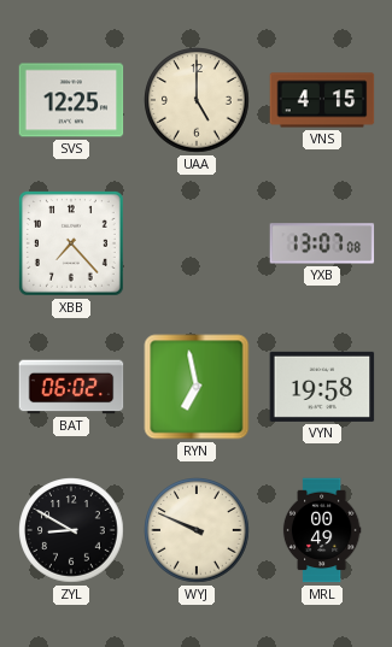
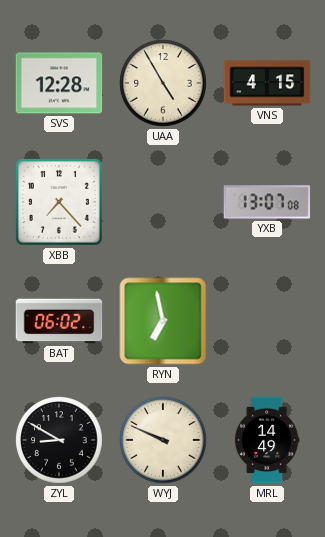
SVS: 12:25 -> 12:28 (59, 83)
UAA: 5:00 -> 4:55 (163, 83)
VYN: 19:58 -> none (322, 387)
MRL: 00:49 -> 14:49 (267, 440)
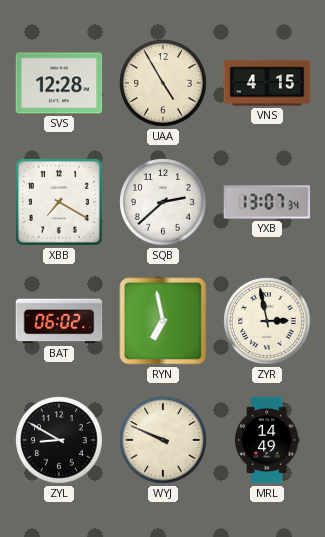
XBB: 7:23 -> 7:20 (59, 202)
SQB: none -> 2:38 (163, 202)
YXB: 13:07:08 -> 13:07:34 (267, 202)
ZYR: none -> 2:58 (267, 321)
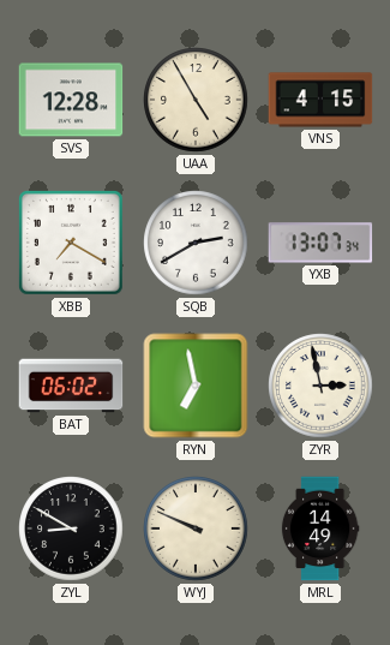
SQB: 2:38 -> 2:40 (196, 243)
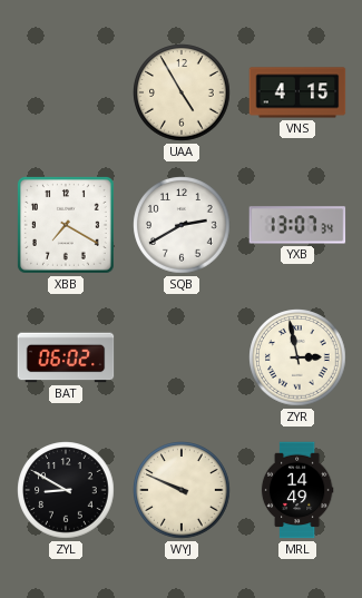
SVS: 12:28 -> none (71, 100)
RYN: 6:58 -> none (196, 386)
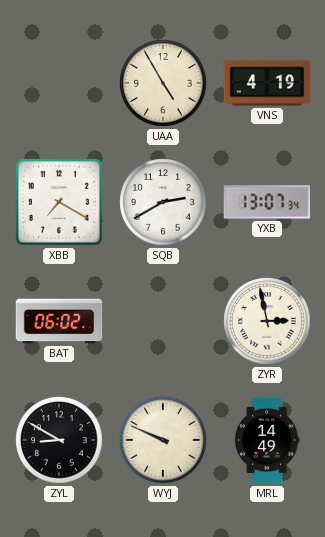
VNS: 4:15 -> 4:19 (267, 83)
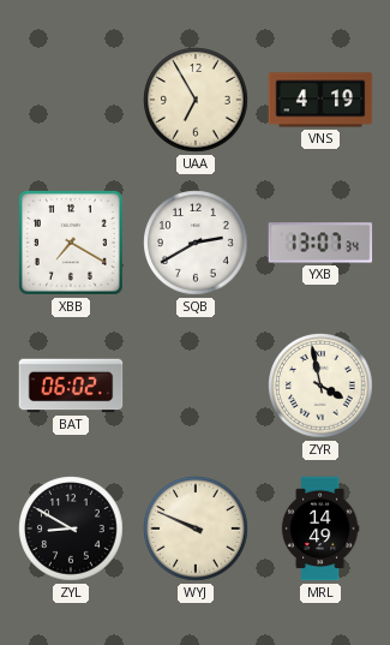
UAA: 4:55 -> 6:55 (196, 100)
ZYR: 2:58 -> 3:58 (320, 386)
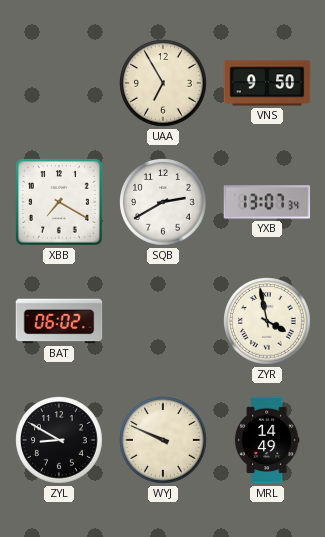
VNS: 4:19 -> 9:50 (267, 83)
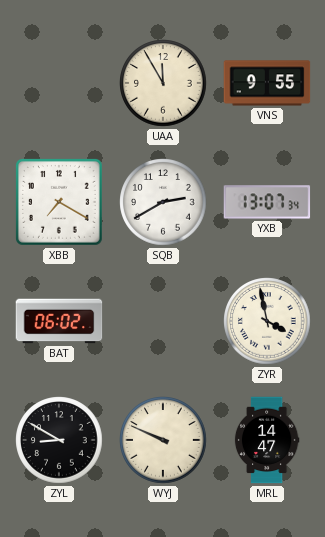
UAA: 6:55 -> 11:55 (163, 83)
VNS: 9:50 -> 9:55 (267, 83)
MRL: 14:49 -> 14:47 (267, 440)
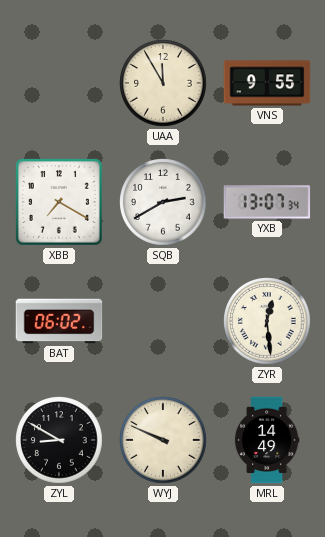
ZYR: 3:58 -> 12:29 (267, 321)
MRL: 14:47 -> 14:49 (267, 440)
